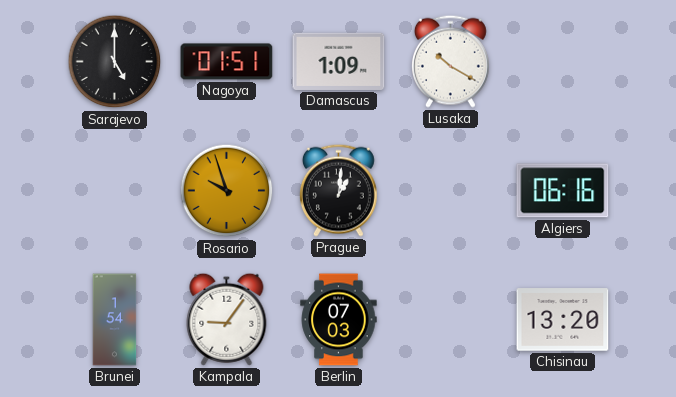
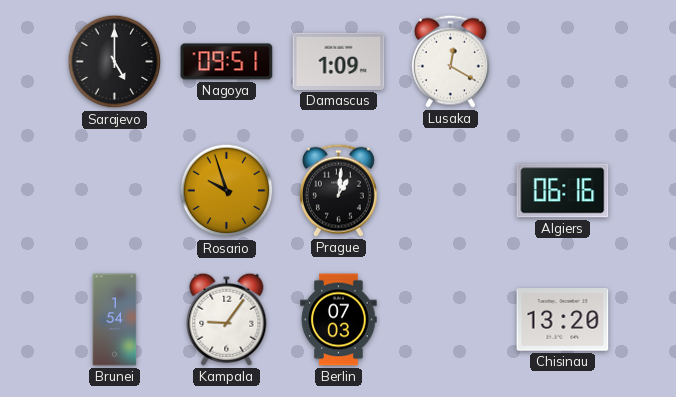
Nagoya: 01:51 -> 09:51 (227, 62)
Lusaka: 10:20 -> 12:20 (450, 61)
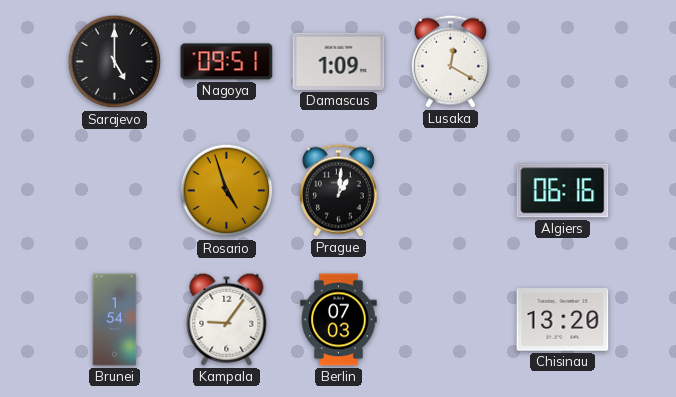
Rosario: 9:57 -> 4:57 (227, 191)
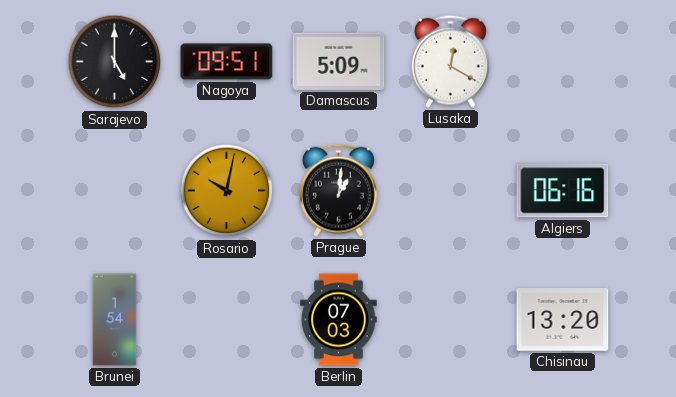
Damascus: 1:09 -> 5:09 (339, 61)
Rosario: 4:57 -> 10:02 (227, 191)
Kampala: 9:06 -> none (227, 319)
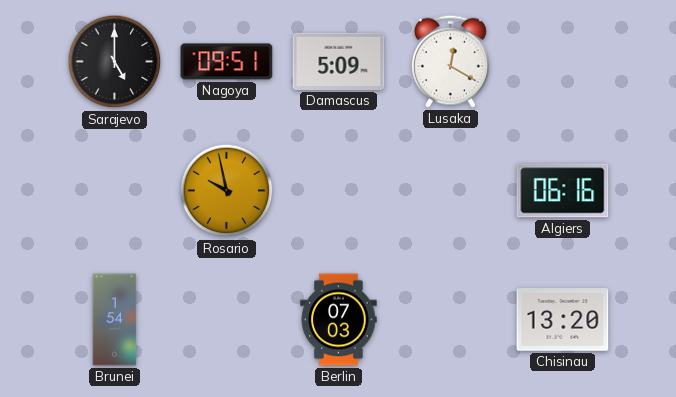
Rosario: 10:02 -> 9:58 (227, 191)
Prague: 1:01 -> none (338, 190)
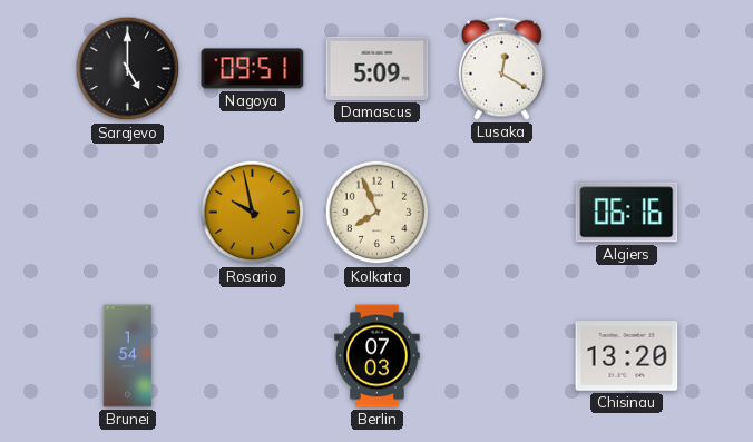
Kolkata: none -> 7:56 (378, 213)
